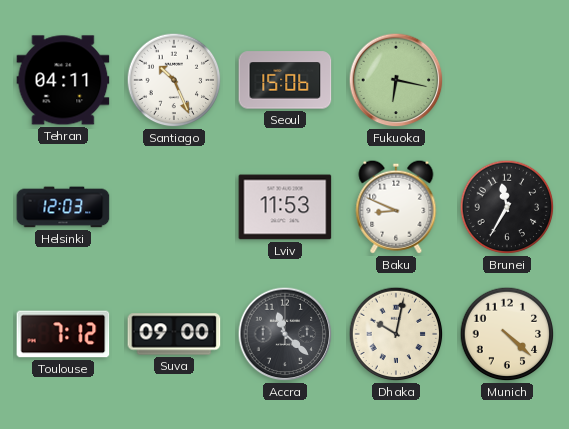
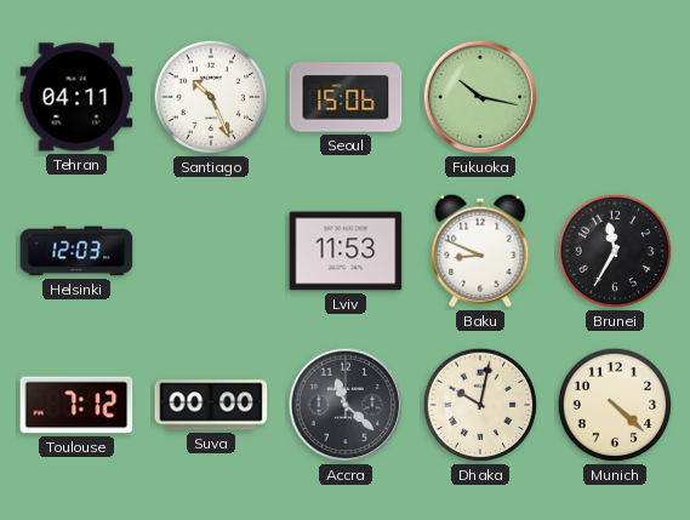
Fukuoka: 6:17 -> 10:17 (480, 97)
Suva: 09:00 -> 00:00 (211, 405)
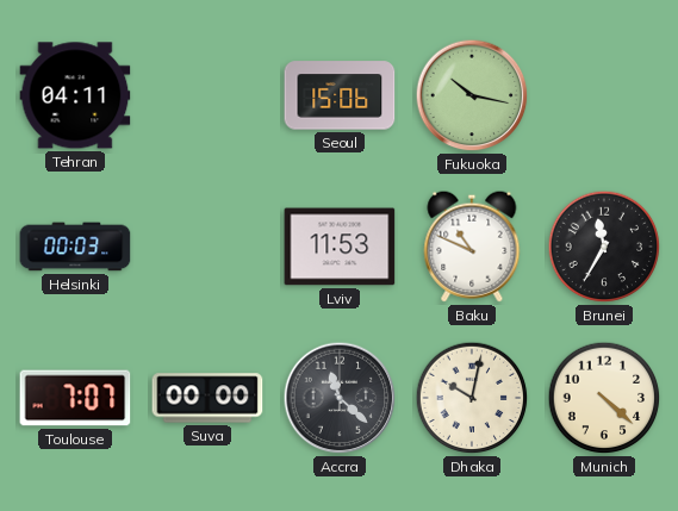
Santiago: 10:26 -> none (211, 97)
Helsinki: 12:03 -> 00:03 (75, 247)
Baku: 8:49 -> 10:49 (472, 247)
Toulouse: 7:12 -> 7:07 (75, 398)
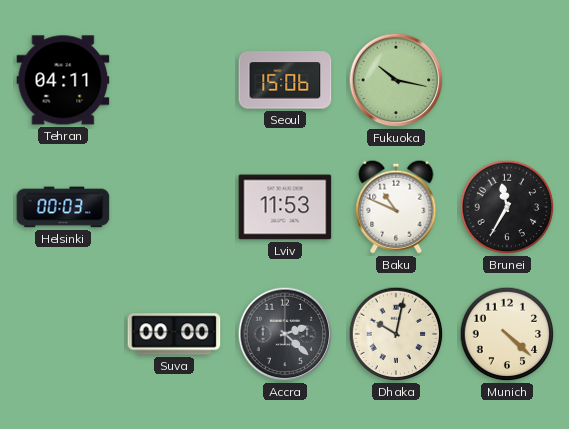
Toulouse: 7:07 -> none (75, 398)
Accra: 11:22 -> 2:22 (285, 334)
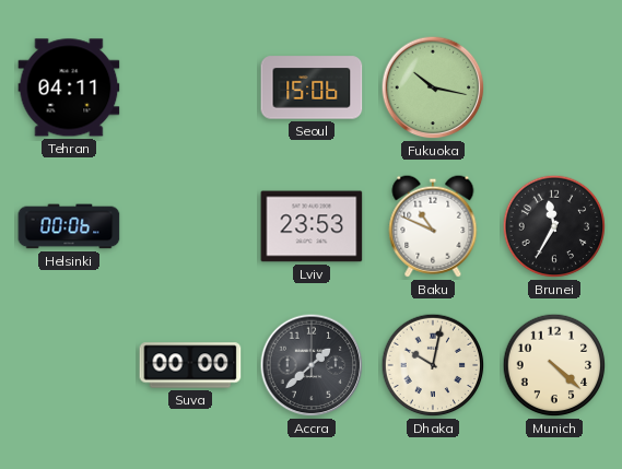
Helsinki: 00:03 -> 00:06 (69, 226)
Lviv: 11:53 -> 23:53 (312, 226)
Accra: 2:22 -> 1:38 (312, 365)
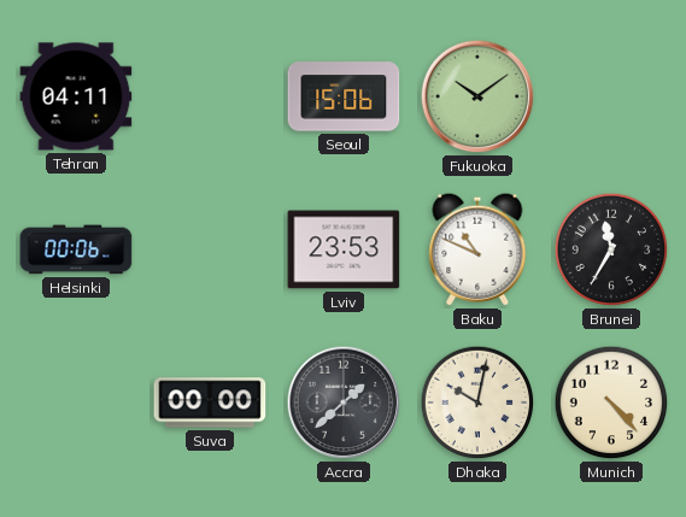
Fukuoka: 10:17 -> 10:09 (477, 96)
Munich: 4:22 -> 4:23 (611, 403)
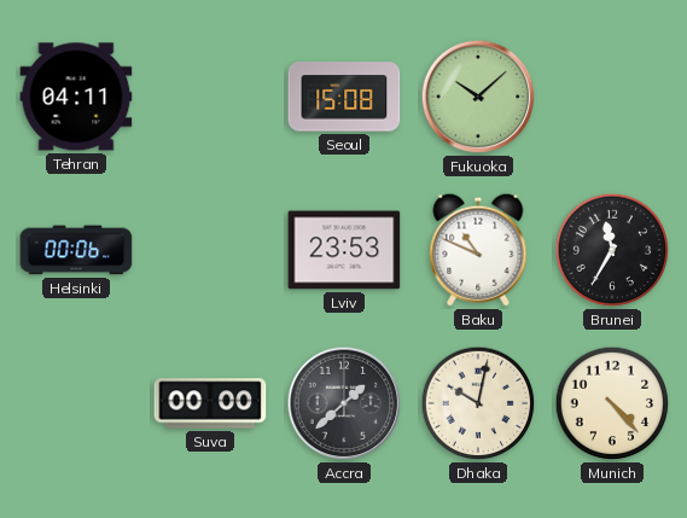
Seoul: 15:06 -> 15:08 (344, 97)
Fukuoka: 10:09 -> 10:08 (478, 97)
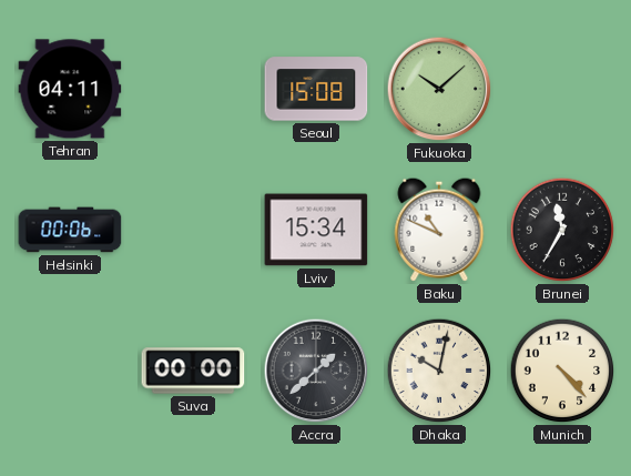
Lviv: 23:53 -> 15:34 (316, 230)
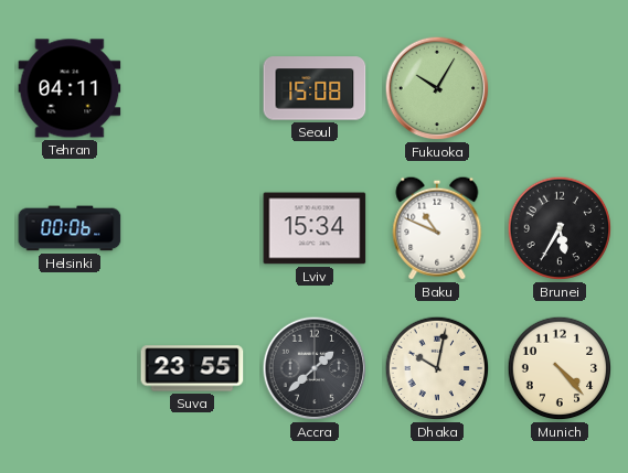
Fukuoka: 10:08 -> 10:05 (437, 88)
Brunei: 11:35 -> 5:35 (560, 228)
Suva: 00:00 -> 23:55 (192, 368)
